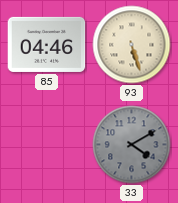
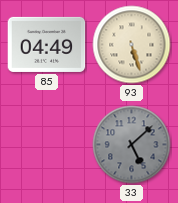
85: 04:46 -> 04:49 (47, 44)
33: 4:10 -> 5:08 (132, 145)
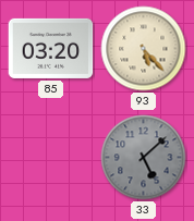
85: 04:49 -> 03:20 (51, 48)
93: 5:27 -> 5:23 (144, 49)
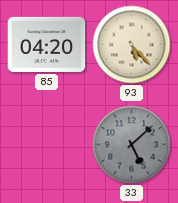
85: 03:20 -> 04:20 (47, 44)
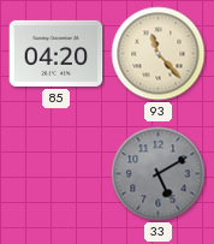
93: 5:23 -> 11:23 (159, 54)
33: 5:08 -> 5:10 (159, 174)
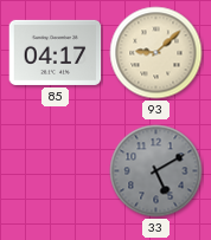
85: 04:20 -> 04:17 (56, 52)
93: 11:23 -> 9:08 (156, 53)
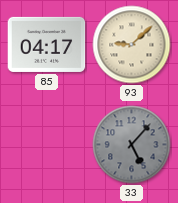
33: 5:10 -> 5:07 (132, 145)
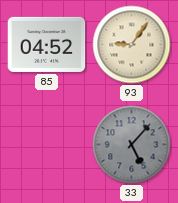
85: 04:17 -> 04:52 (47, 44)
93: 9:08 -> 9:06 (132, 45)
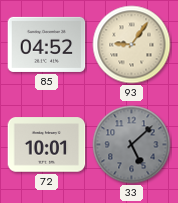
72: none -> 10:01 (47, 145)
33: 5:07 -> 5:08 (132, 145)
